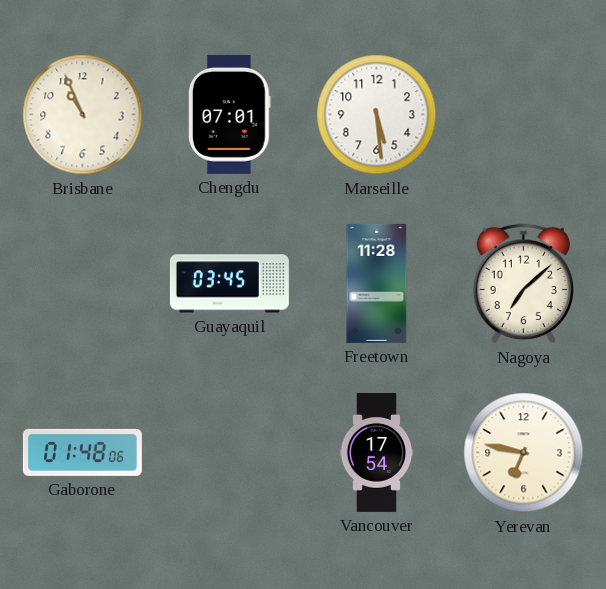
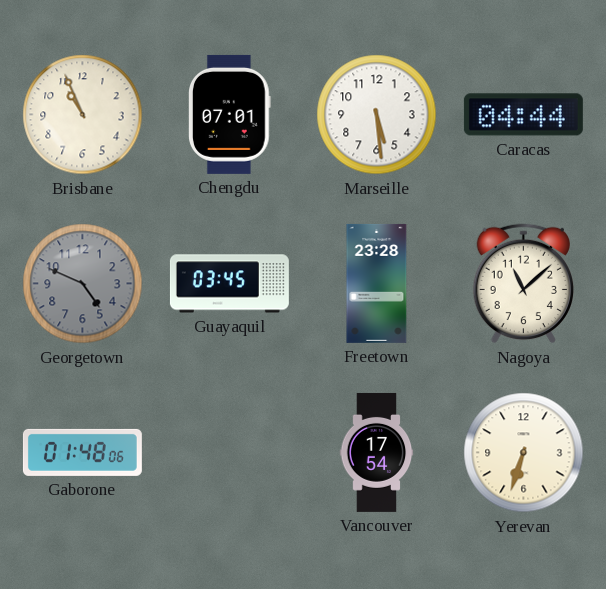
Caracas: none -> 04:44 (523, 115)
Georgetown: none -> 4:49 (83, 284)
Freetown: 11:28 -> 23:28 (377, 283)
Nagoya: 7:08 -> 11:08 (523, 284)
Yerevan: 6:47 -> 6:33 (524, 453)
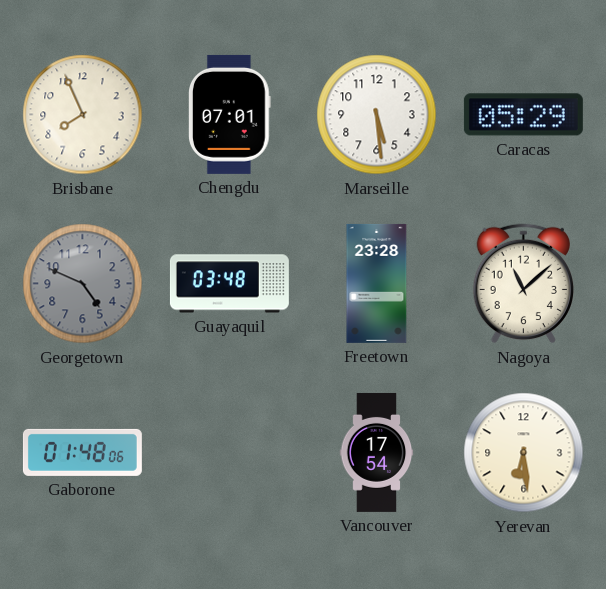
Brisbane: 10:56 -> 7:56 (83, 115)
Caracas: 04:44 -> 05:29 (523, 115)
Guayaquil: 03:45 -> 03:48 (229, 284)
Yerevan: 6:33 -> 6:29 (524, 453)
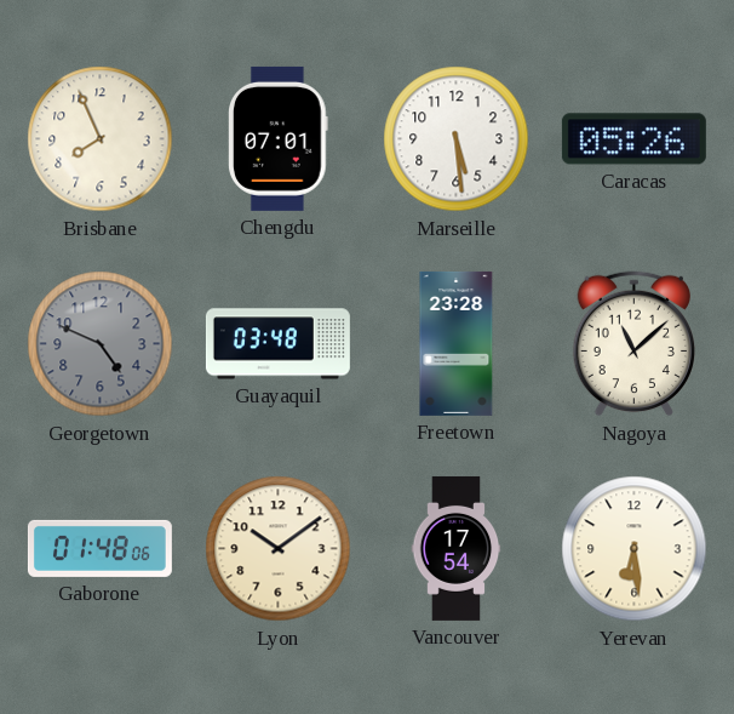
Caracas: 05:29 -> 05:26 (633, 139)
Lyon: none -> 10:09 (279, 549)
